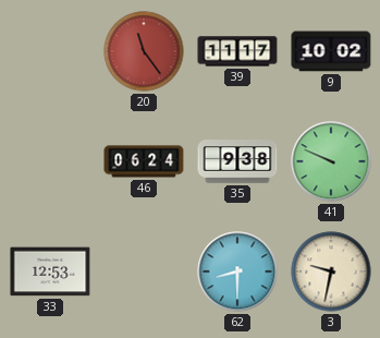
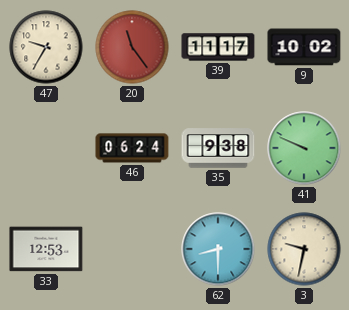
47: none -> 9:35 (46, 47)
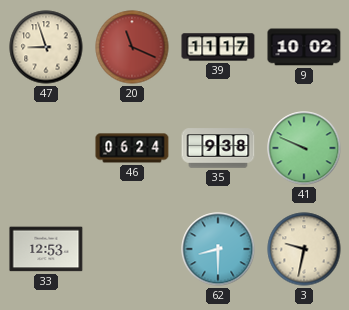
47: 9:35 -> 8:57 (46, 47)
20: 11:24 -> 11:19 (132, 47)
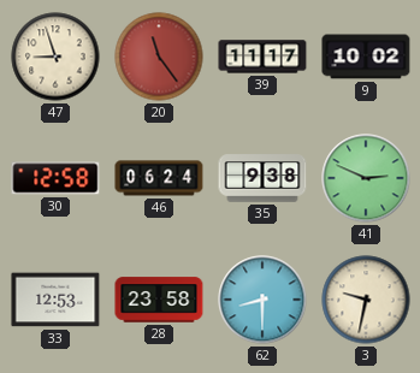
20: 11:19 -> 11:24 (159, 57)
30: none -> 12:58 (55, 178)
41: 9:49 -> 2:49 (366, 178)
28: none -> 23:58 (159, 300)
